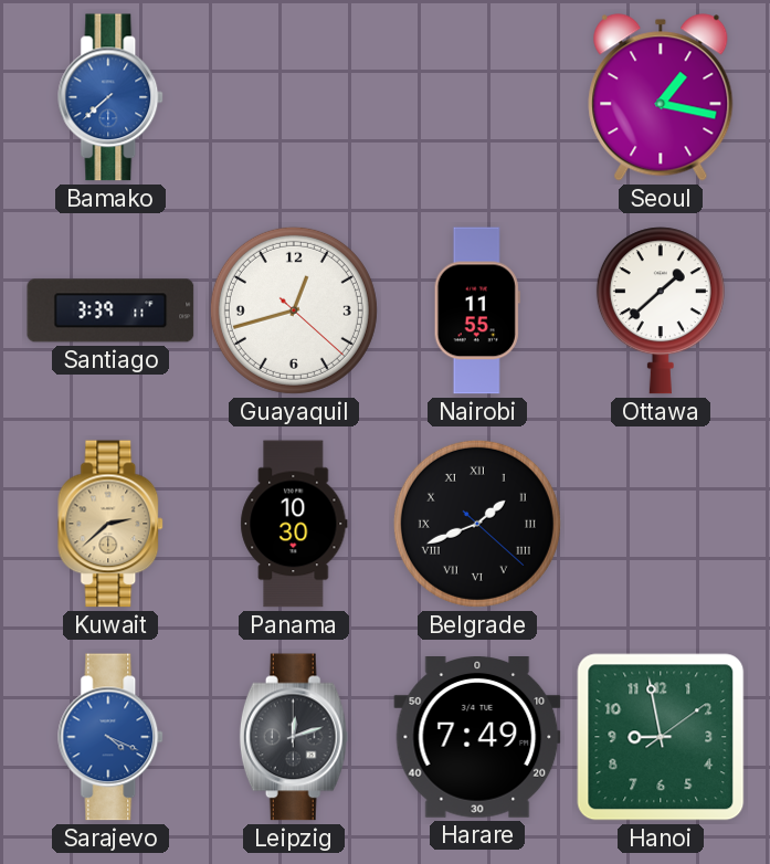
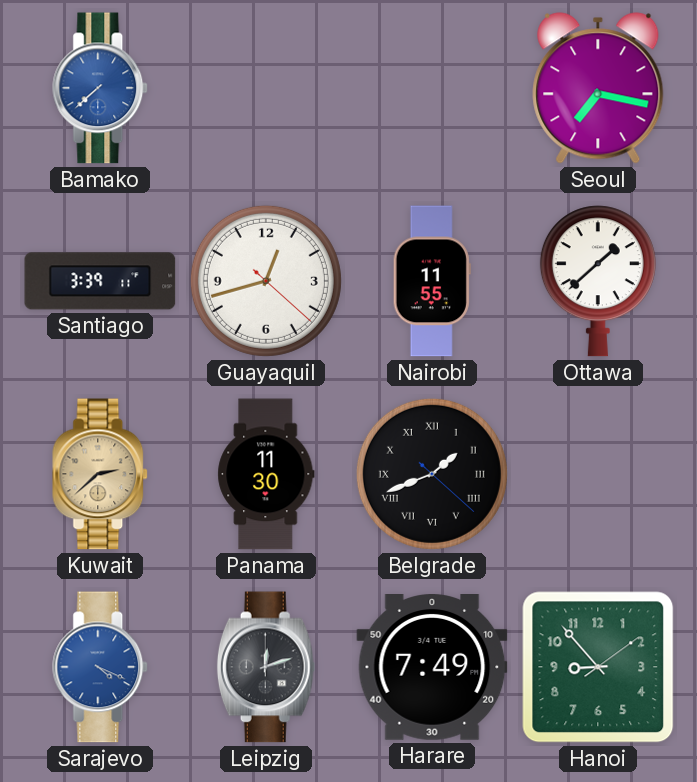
Seoul: 1:17 -> 7:17 (598, 88)
Panama: 10:30 -> 11:30 (266, 474)
Hanoi: 8:58 -> 8:53 (598, 667)
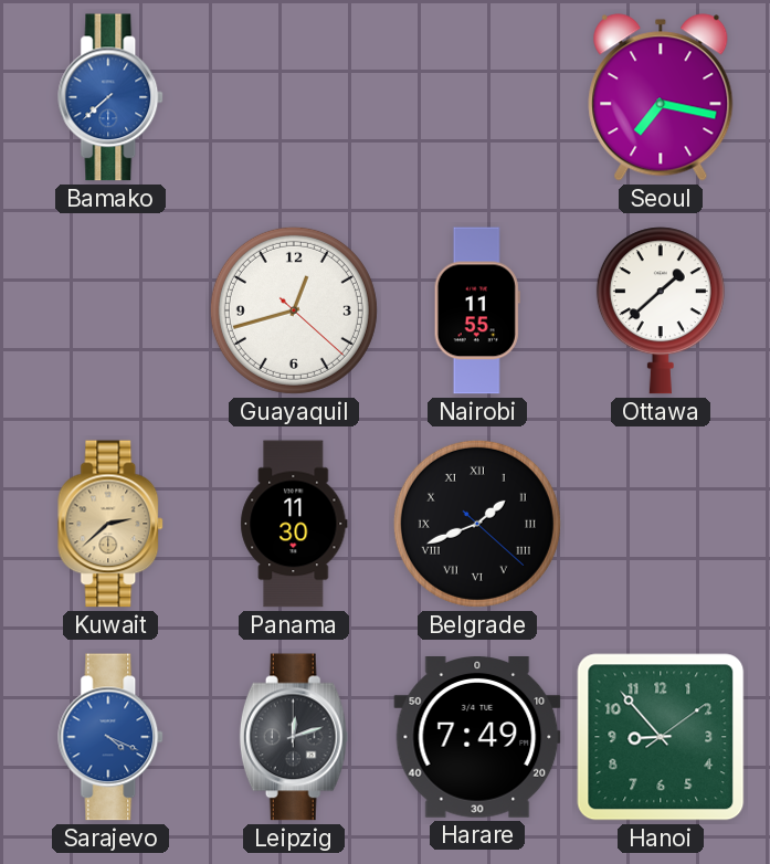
Santiago: 3:39 -> none (100, 281)
